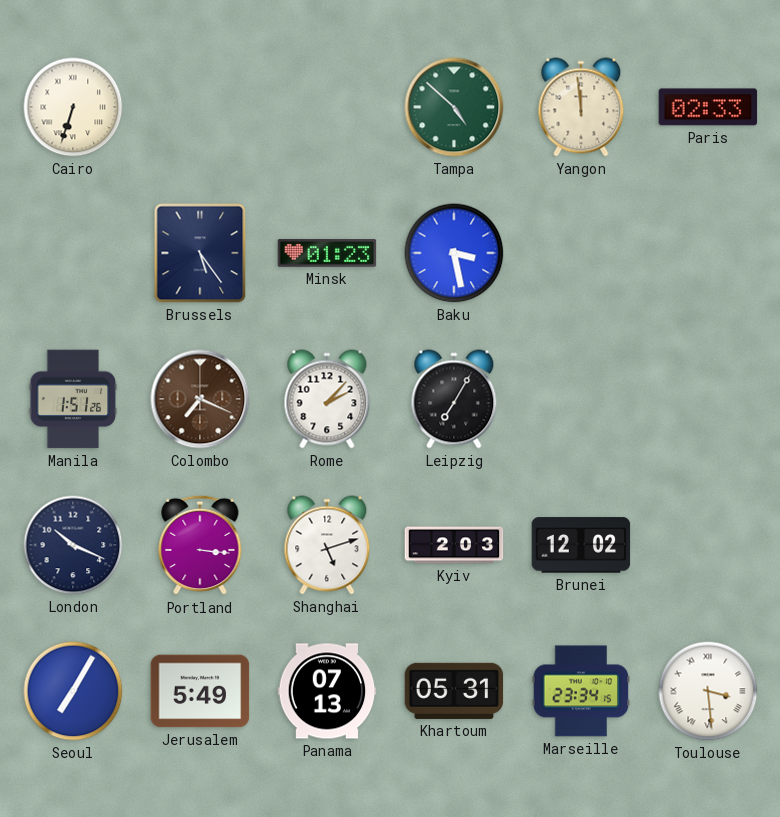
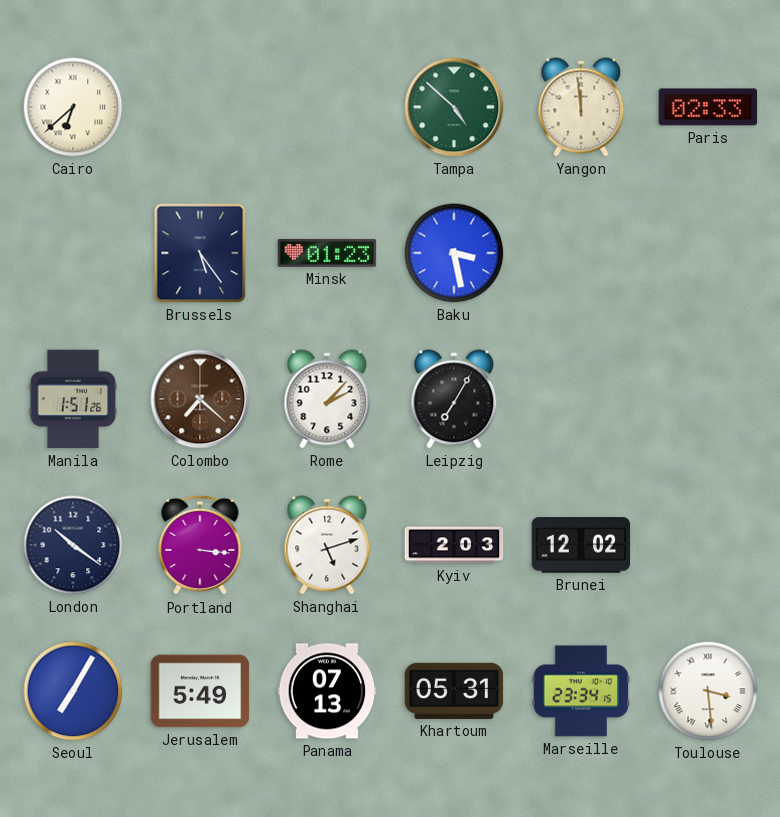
Cairo: 6:33 -> 6:38 (73, 107)
Colombo: 7:19 -> 7:22 (200, 399)
London: 10:19 -> 10:21 (73, 545)
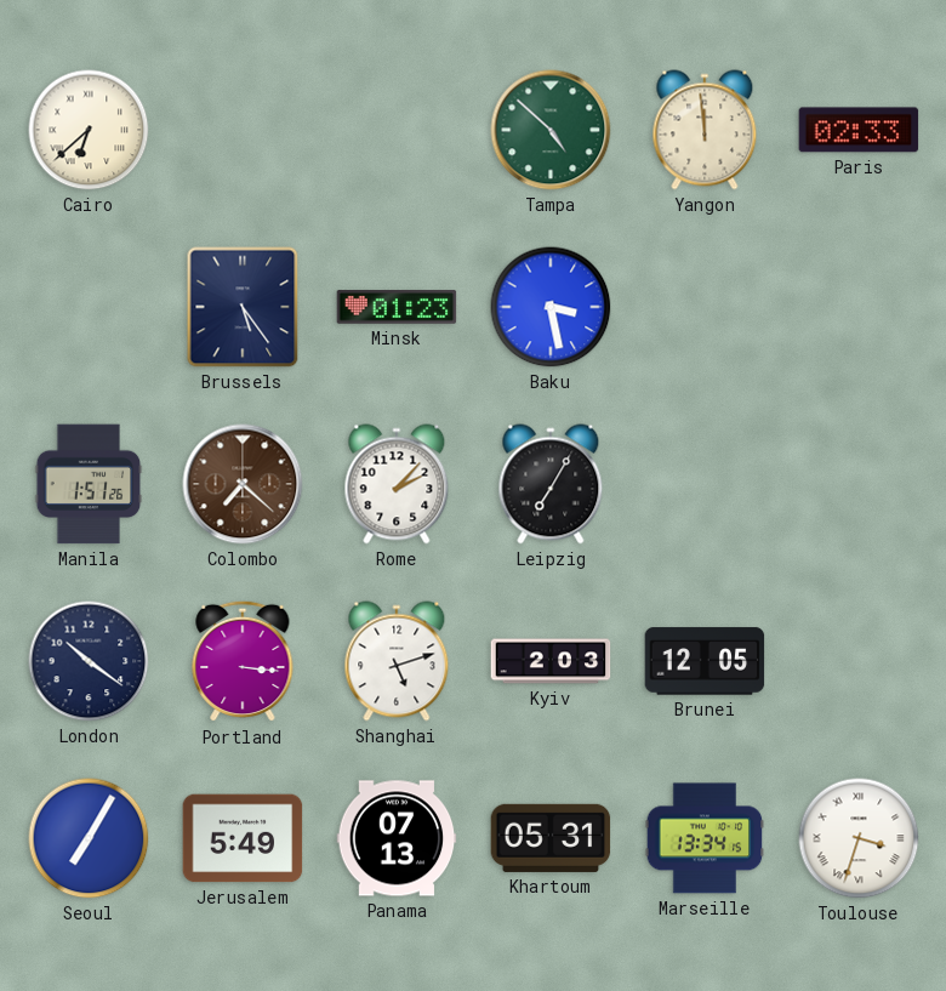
Brunei: 12:02 -> 12:05 (705, 661)
Marseille: 23:34 -> 13:34 (705, 838)
Toulouse: 3:29 -> 3:33 (859, 838)
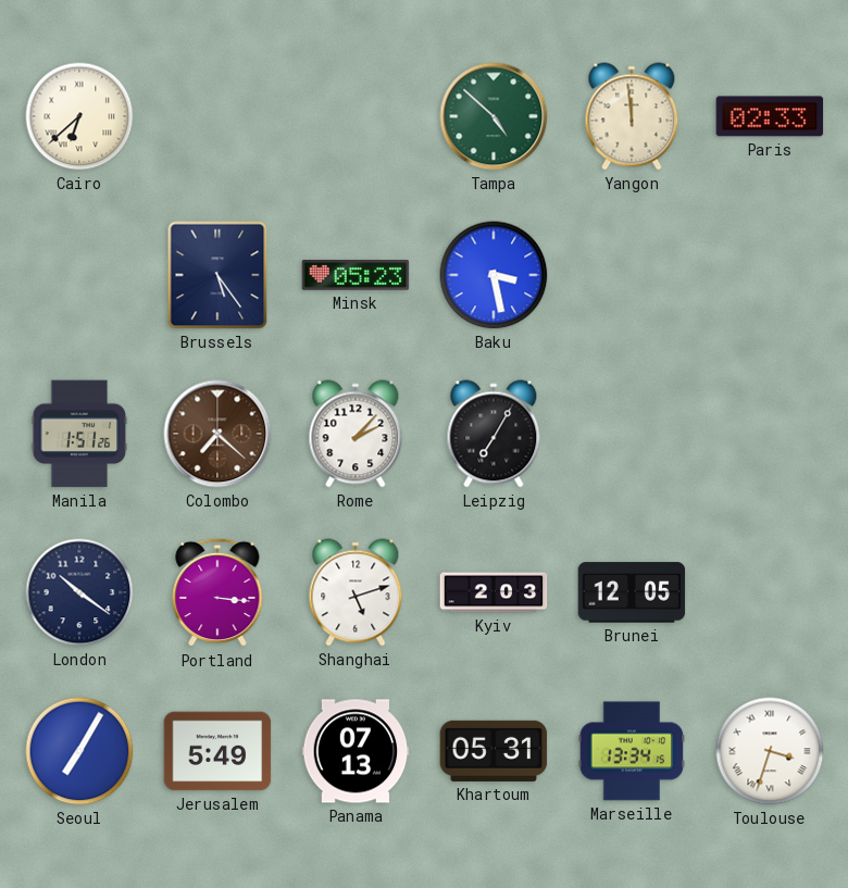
Minsk: 01:23 -> 05:23 (356, 275)
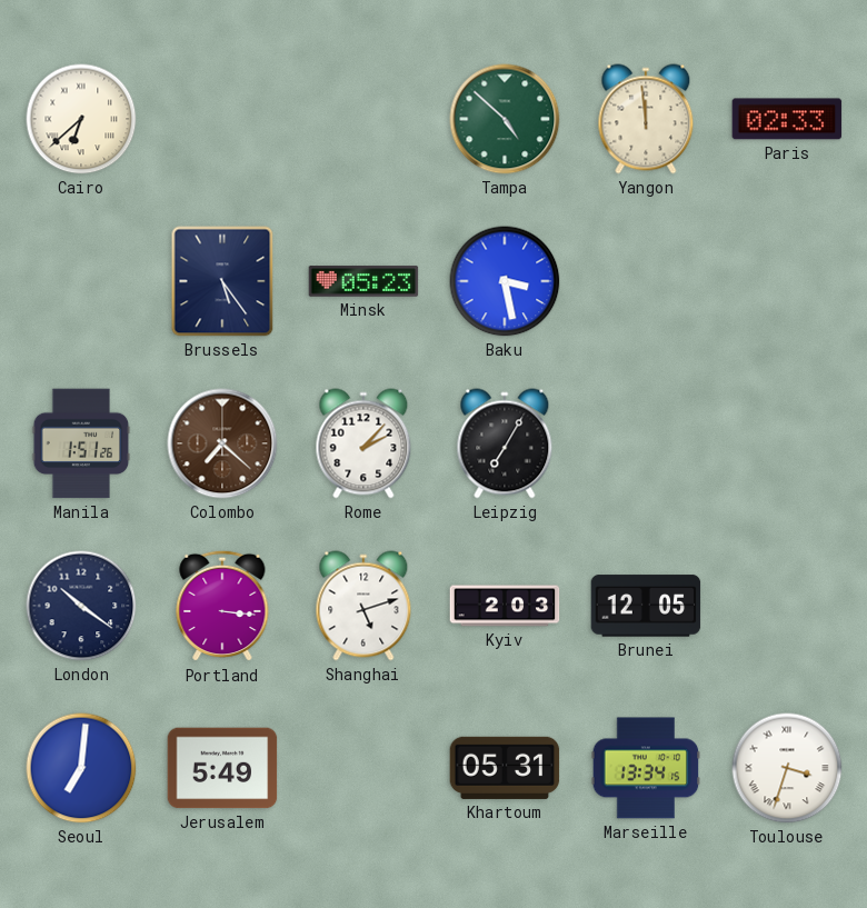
Seoul: 7:05 -> 7:01 (81, 768)
Panama: 07:13 -> none (356, 751)
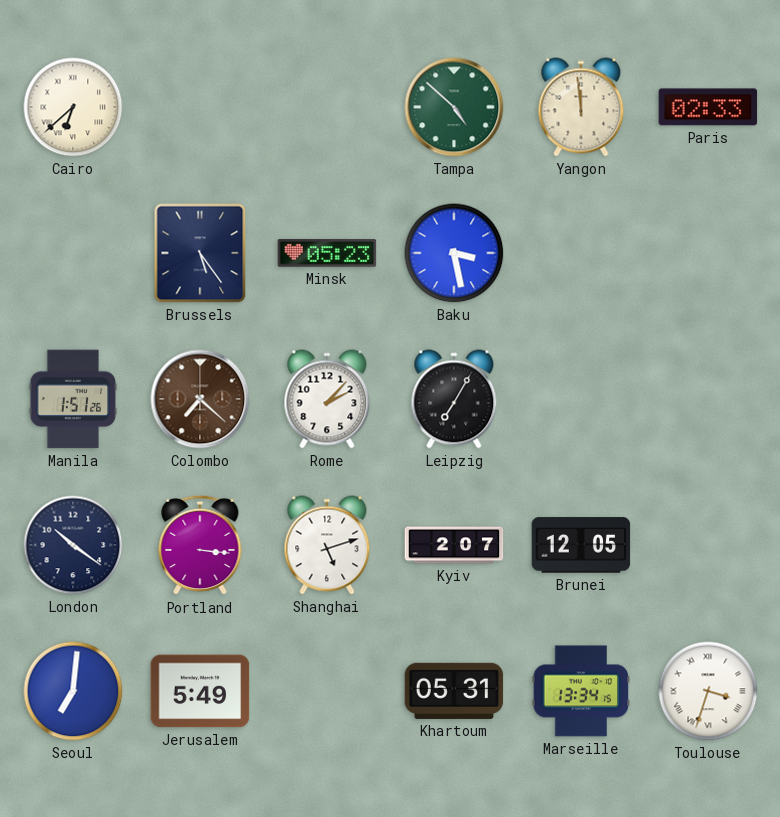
Kyiv: 2:03 -> 2:07 (454, 545)
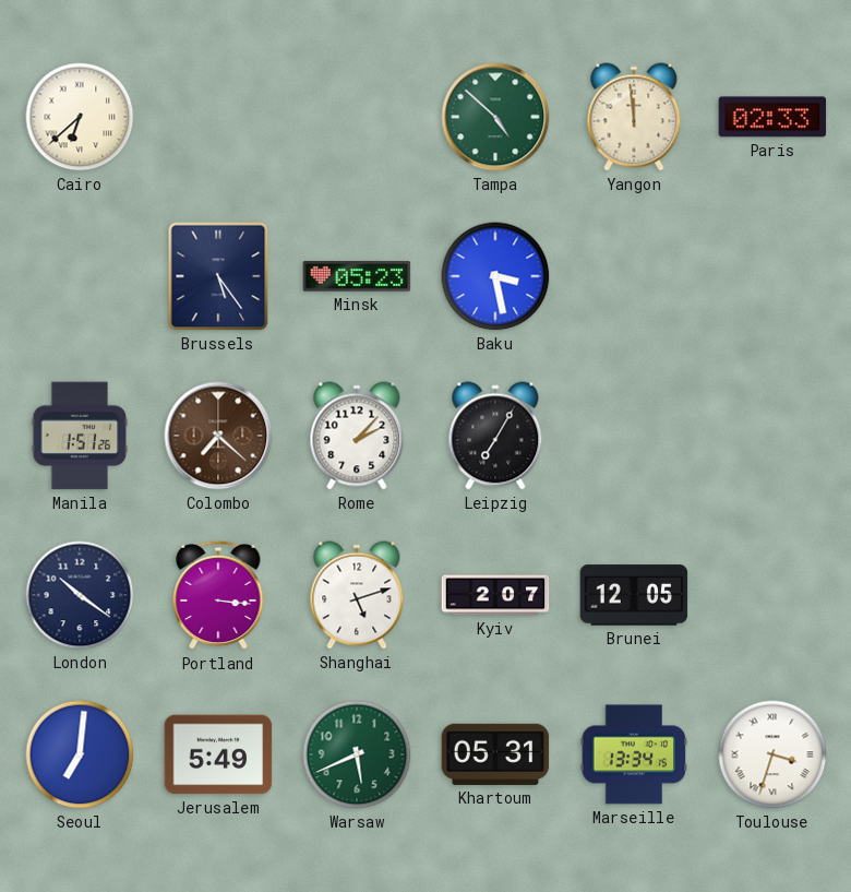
Warsaw: none -> 5:41 (357, 754)
